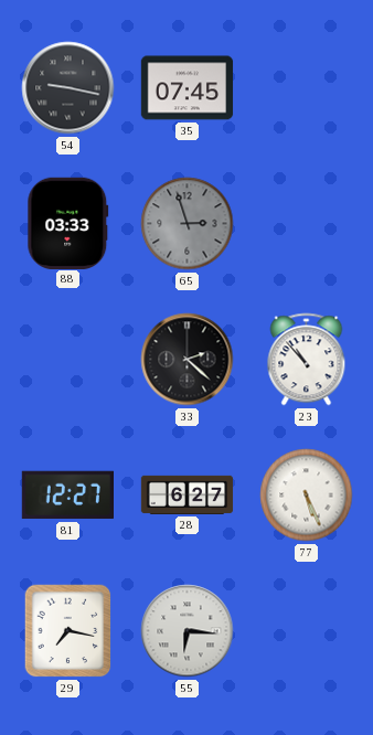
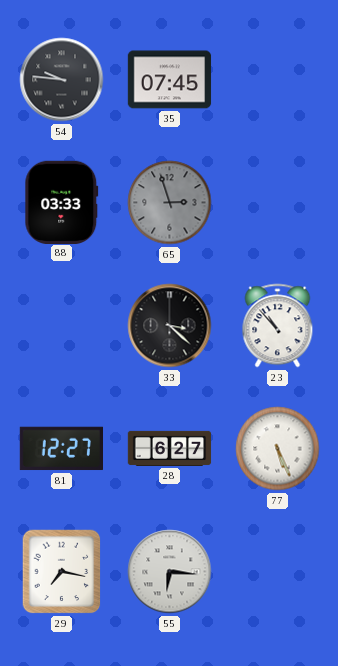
54: 9:17 -> 9:46 (62, 80)
33: 2:22 -> 3:22 (170, 326)
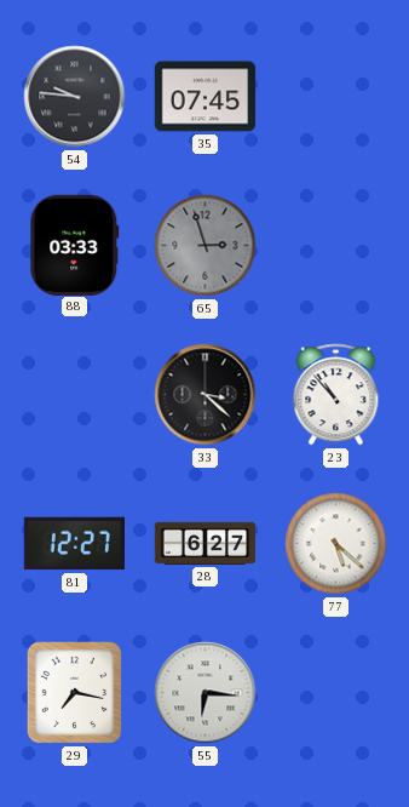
77: 5:26 -> 5:22 (336, 544)
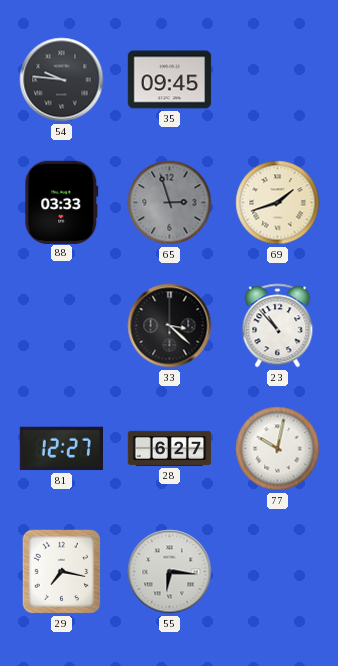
35: 07:45 -> 09:45 (170, 80)
69: none -> 1:42 (278, 203)
77: 5:22 -> 10:02 (278, 449)
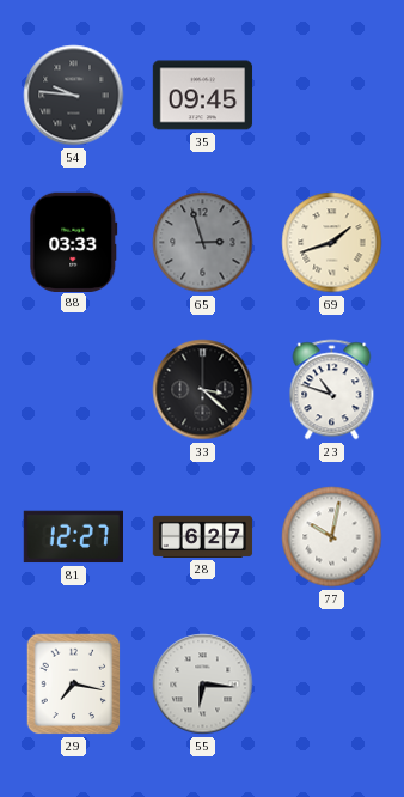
23: 10:53 -> 10:48 (332, 390)
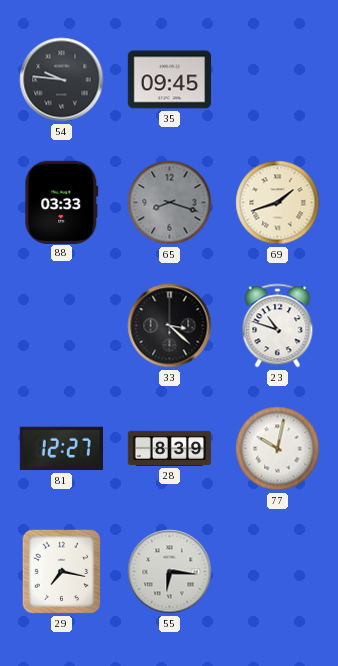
65: 2:57 -> 8:18 (170, 203)
28: 6:27 -> 8:39 (170, 448)
